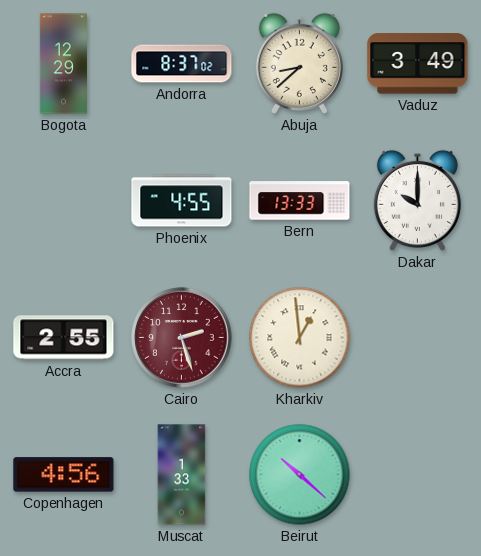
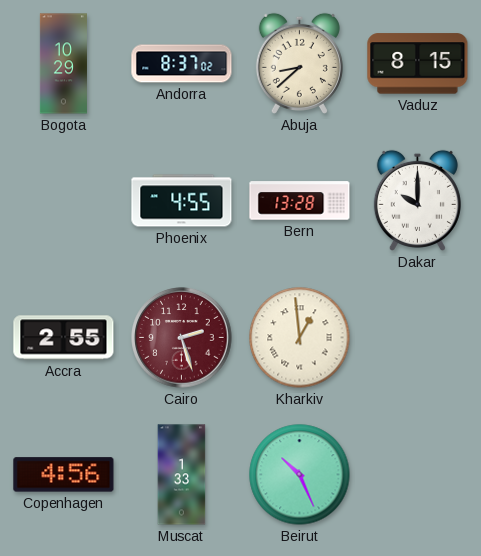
Bogota: 12:29 -> 10:29 (63, 64)
Vaduz: 3:49 -> 8:15 (418, 64)
Bern: 13:33 -> 13:28 (300, 201)
Beirut: 10:22 -> 10:26 (300, 475)
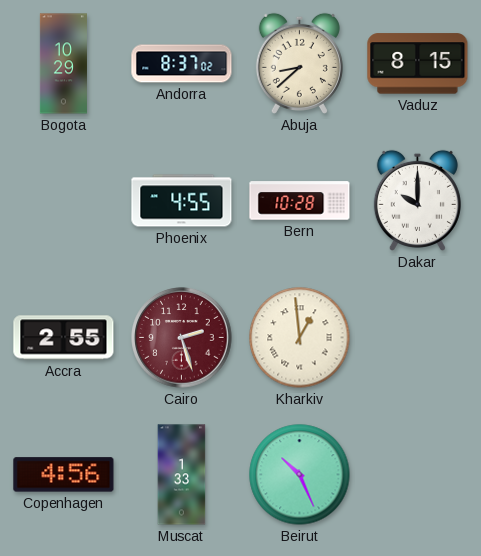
Bern: 13:28 -> 10:28 (300, 201)
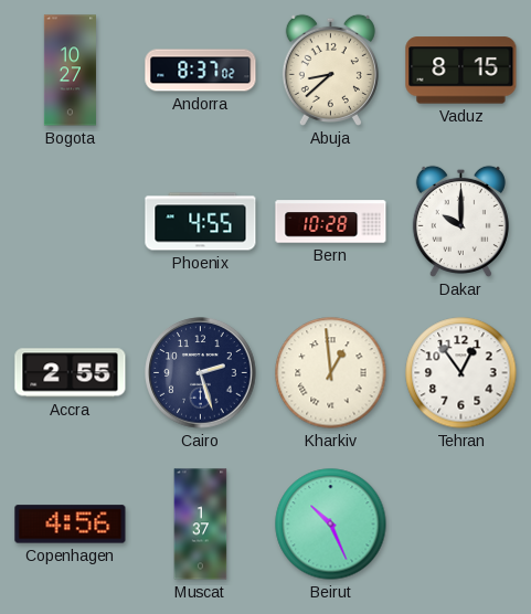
Bogota: 10:29 -> 10:27 (70, 71)
Cairo dial: burgundy -> navy (201, 373)
Tehran: none -> 12:54 (461, 373)
Muscat: 1:33 -> 1:37 (201, 525)
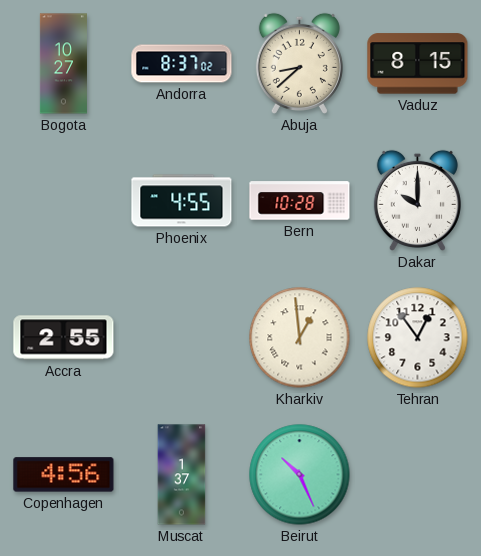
Cairo: 2:27 -> none (201, 373)
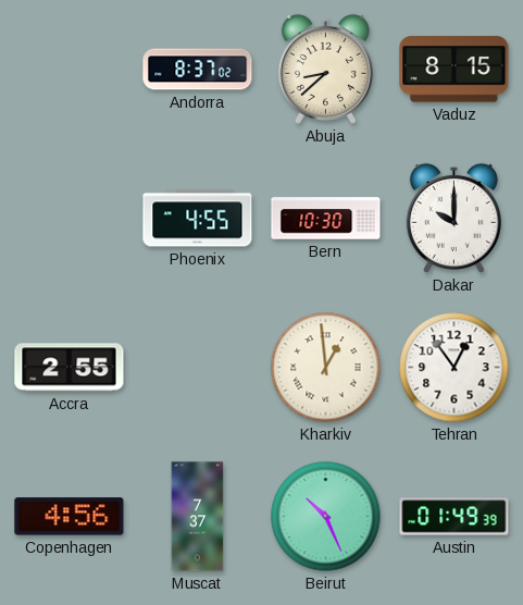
Bogota: 10:27 -> none (63, 64)
Bern: 10:28 -> 10:30 (326, 219)
Muscat: 1:37 -> 7:37 (198, 517)
Austin: none -> 01:49 (454, 517)
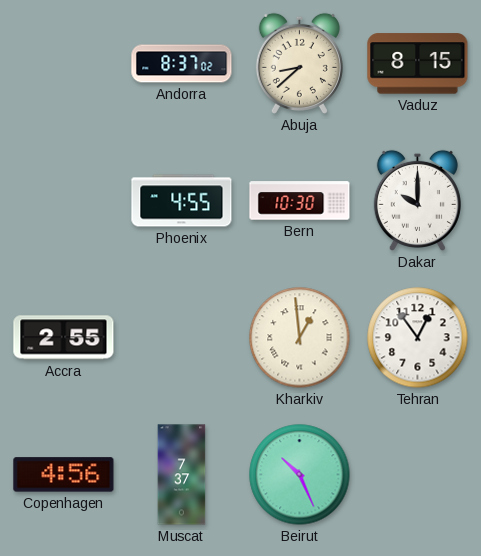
Austin: 01:49 -> none (454, 517)
